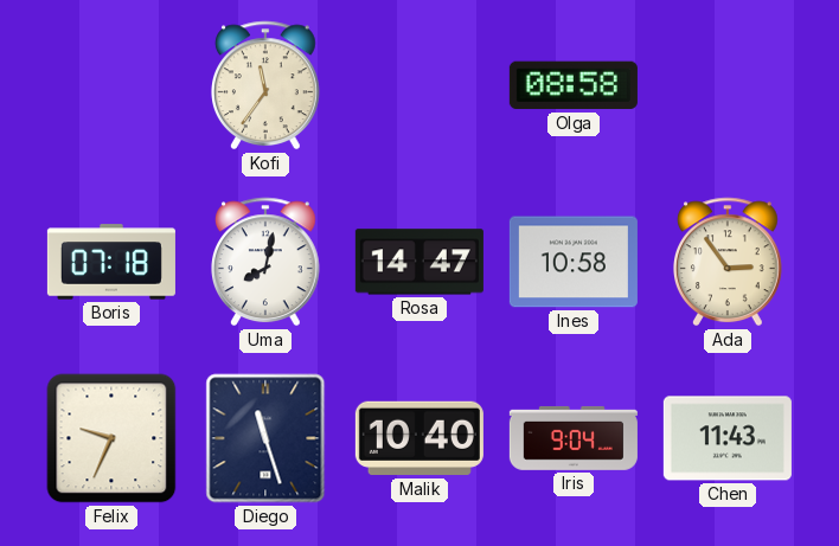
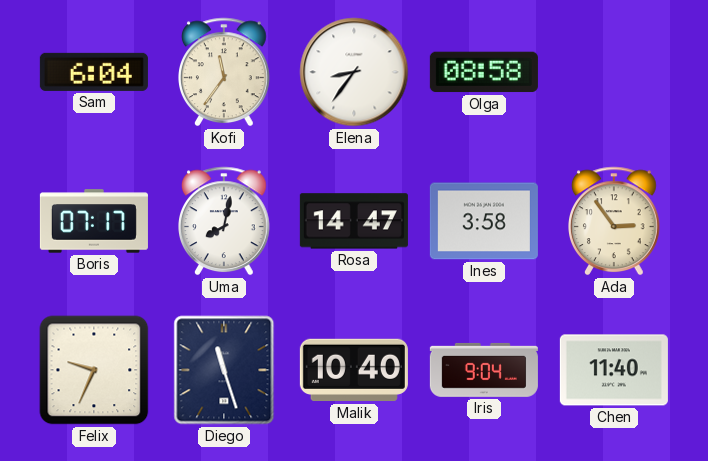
Sam: none -> 6:04 (94, 72)
Elena: none -> 8:36 (354, 72)
Boris: 07:18 -> 07:17 (94, 221)
Ines: 10:58 -> 3:58 (484, 221)
Chen: 11:43 -> 11:40 (614, 370)
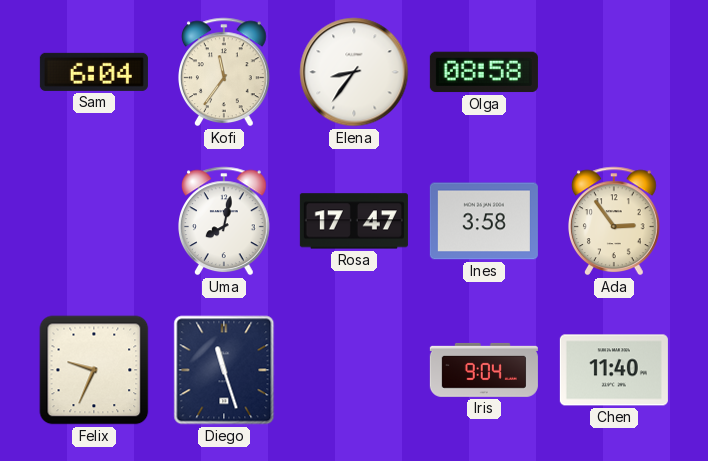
Boris: 07:17 -> none (94, 221)
Rosa: 14:47 -> 17:47 (354, 221)
Malik: 10:40 -> none (354, 370)
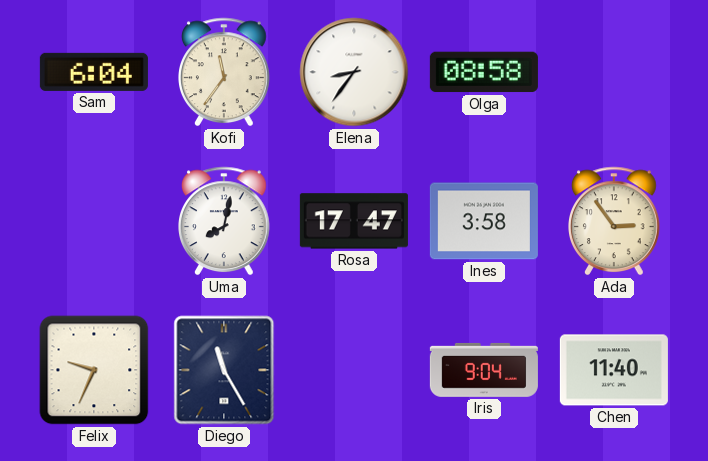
Diego: 11:27 -> 11:25 (224, 370)
